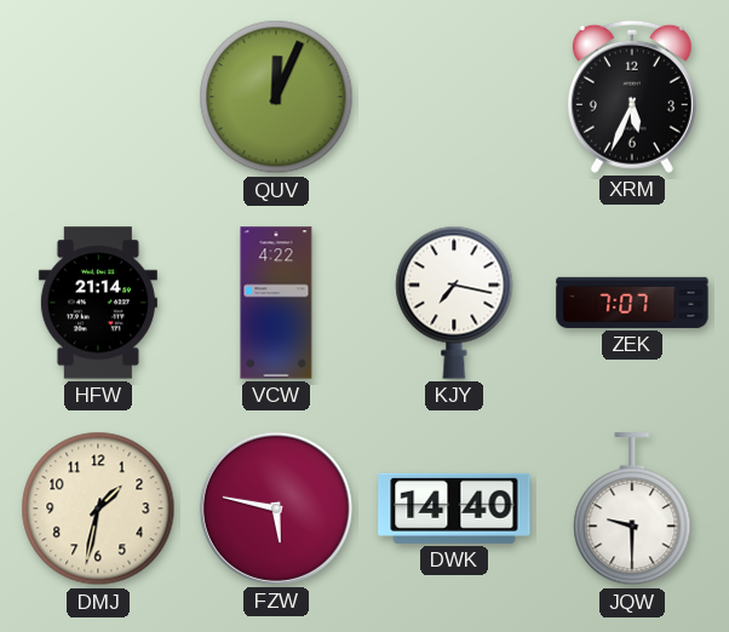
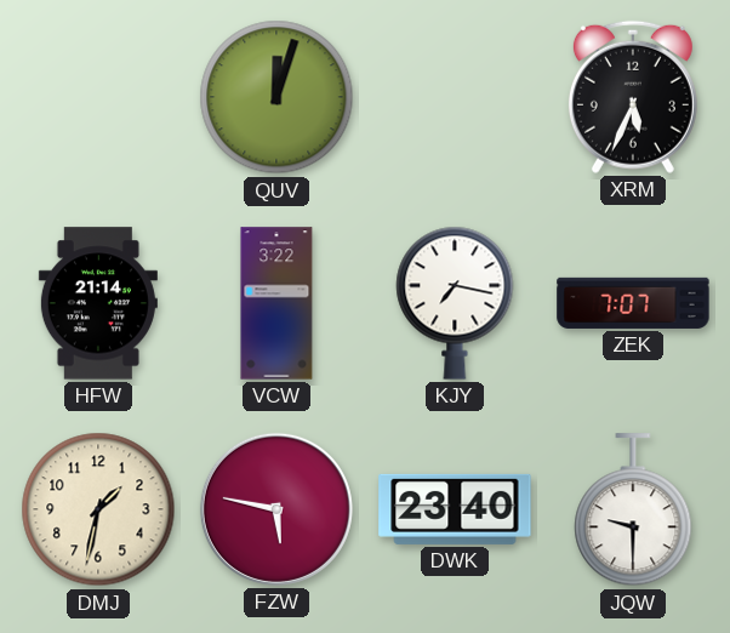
QUV: 12:04 -> 12:03 (276, 97)
VCW: 4:22 -> 3:22 (276, 303)
DWK: 14:40 -> 23:40 (455, 509)
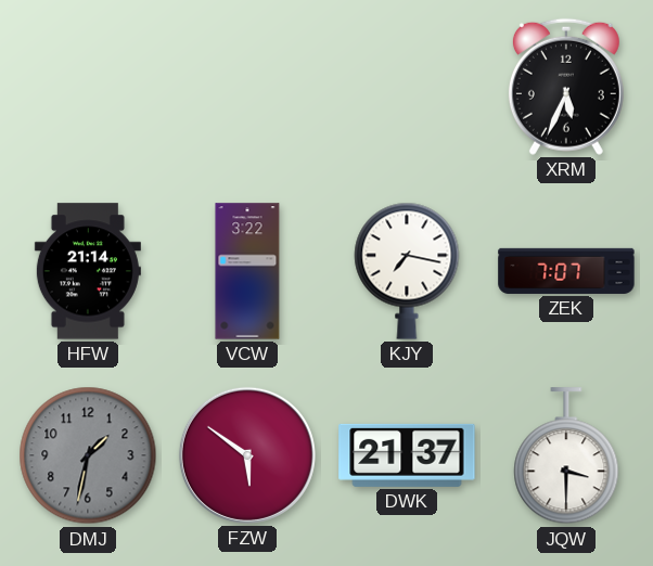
QUV: 12:03 -> none (276, 97)
DMJ dial: cream -> grey (88, 455)
FZW: 5:47 -> 5:51 (247, 455)
DWK: 23:40 -> 21:37 (407, 455)
JQW: 9:30 -> 3:30 (566, 456)
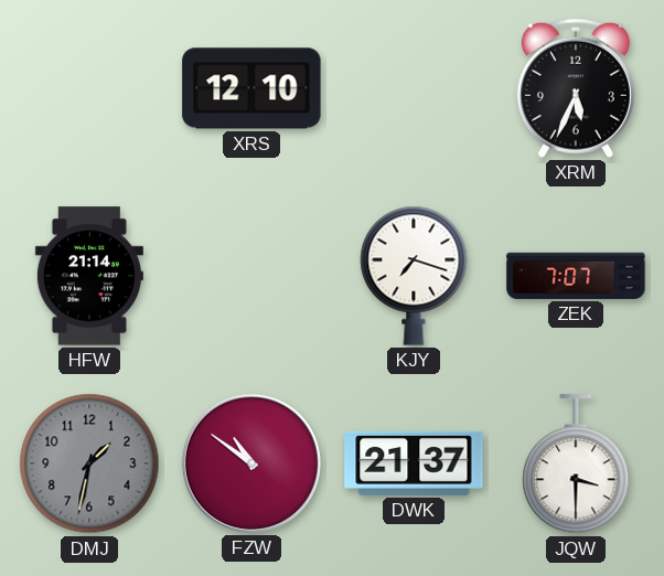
XRS: none -> 12:10 (251, 88)
VCW: 3:22 -> none (247, 271)
KJY: 7:17 -> 7:18 (414, 276)
FZW: 5:51 -> 10:51 (251, 463)
